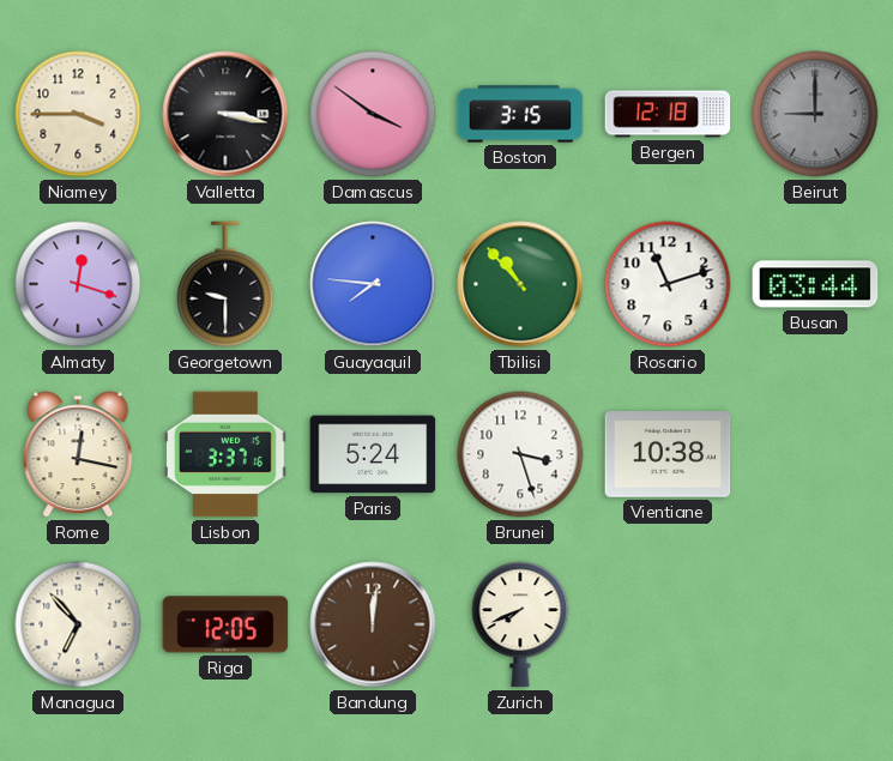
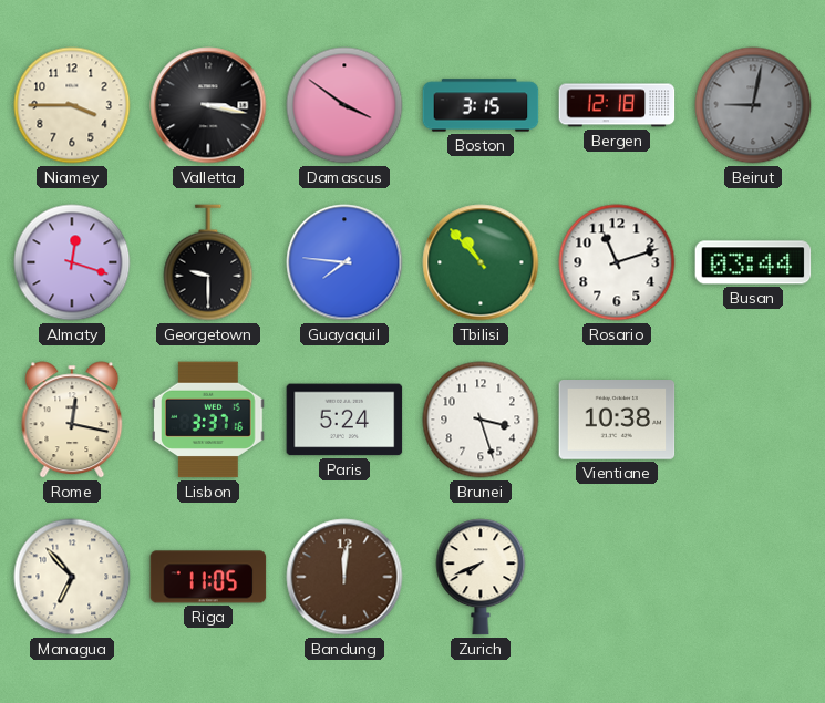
Beirut: 9:00 -> 9:02 (753, 105)
Riga: 12:05 -> 11:05 (208, 577)
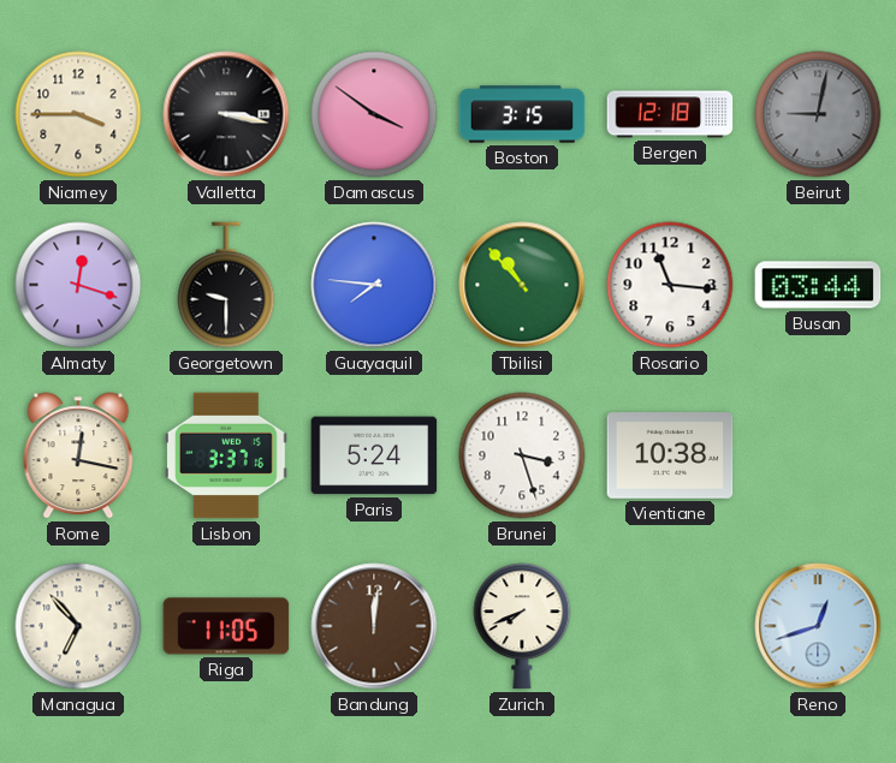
Rosario: 11:12 -> 11:16 (670, 285)
Reno: none -> 12:42 (818, 626)
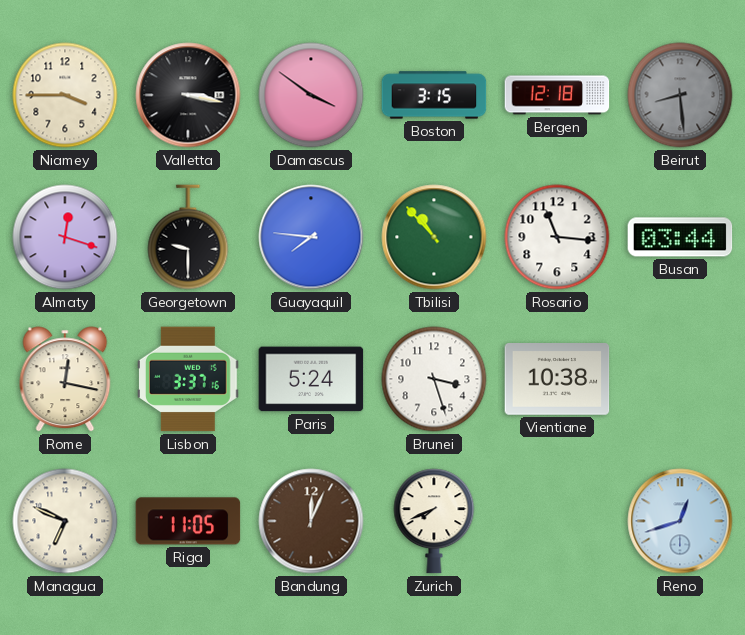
Beirut: 9:02 -> 8:29 (680, 95)
Managua: 6:53 -> 6:49 (65, 521)
Bandung: 12:01 -> 12:04 (311, 521)
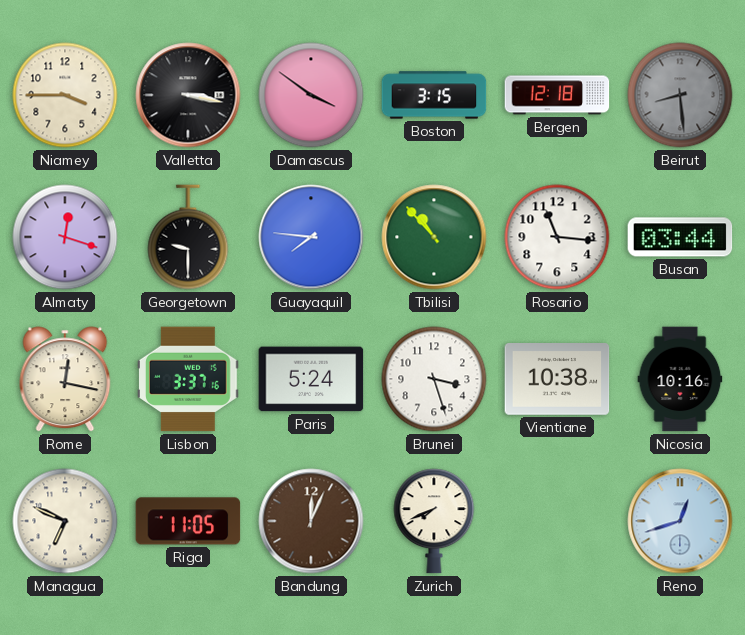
Nicosia: none -> 10:16 (680, 379)
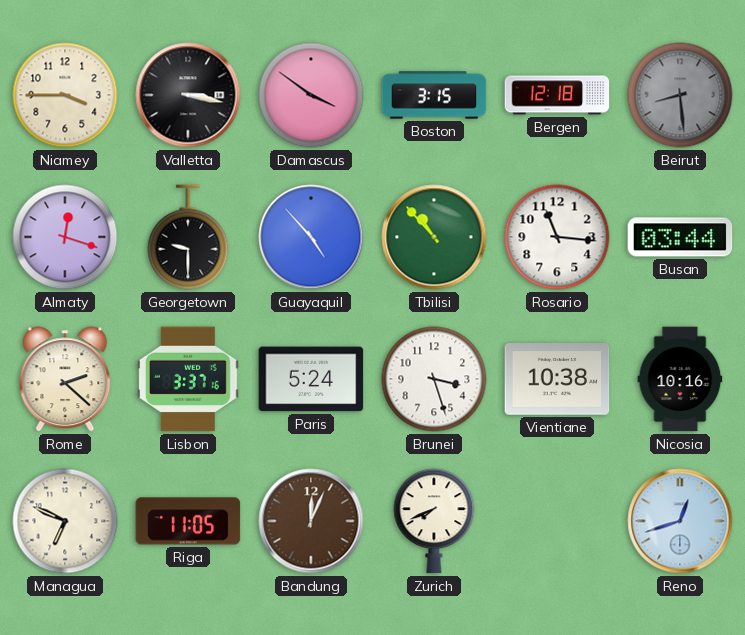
Guayaquil: 7:46 -> 4:53 (311, 237)
Rome: 12:17 -> 2:22 (65, 379)
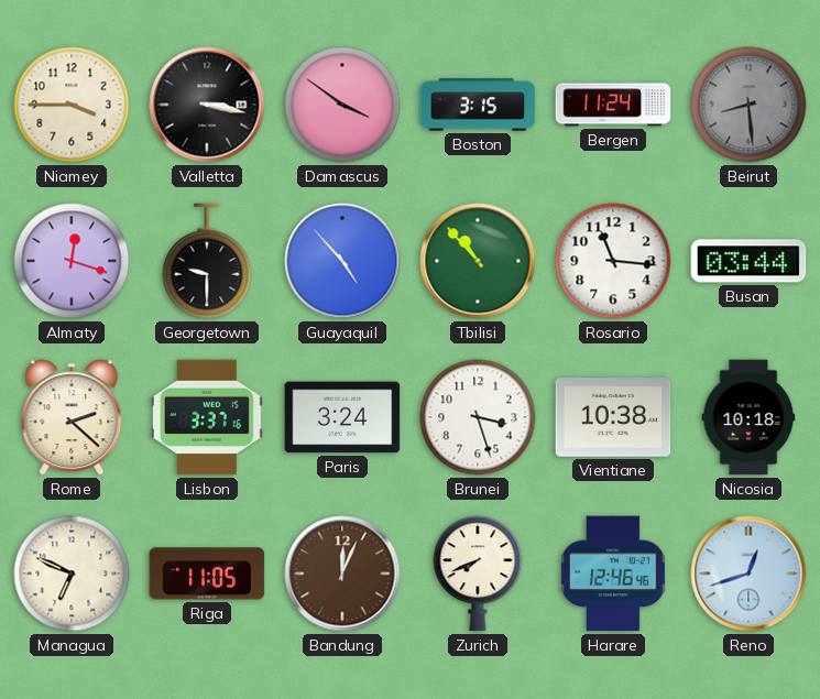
Bergen: 12:18 -> 11:24 (613, 105)
Paris: 5:24 -> 3:24 (342, 417)
Nicosia: 10:16 -> 10:18 (748, 417)
Harare: none -> 12:46 (613, 574)
